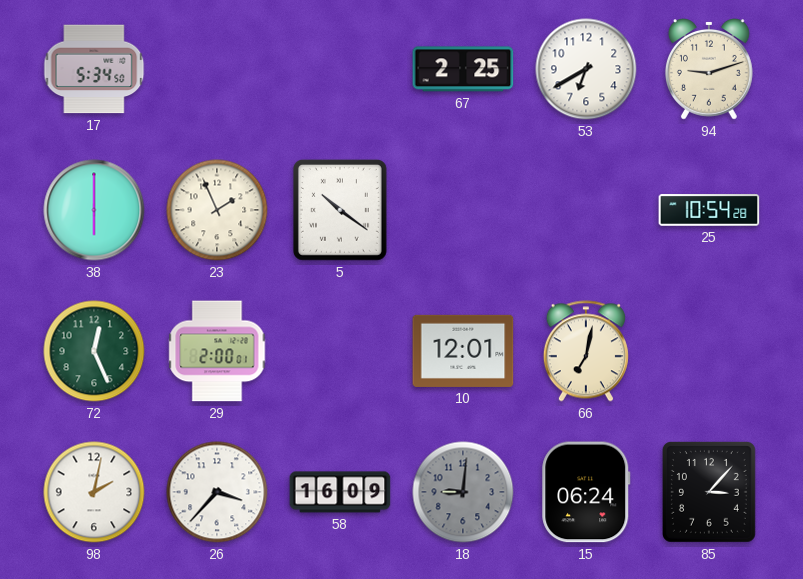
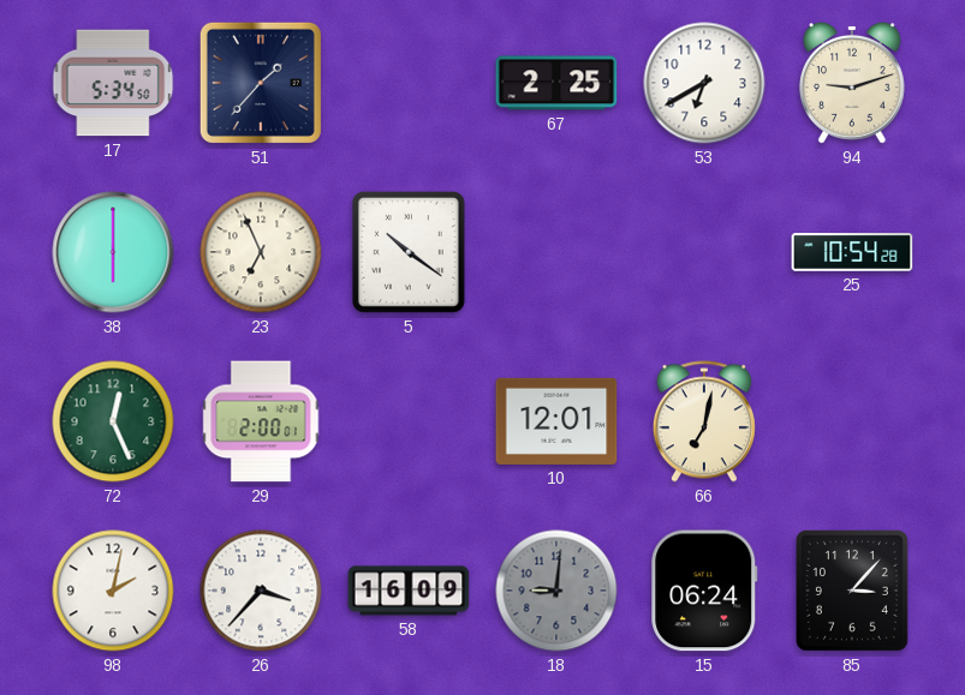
51: none -> 1:37 (261, 83)
23: 1:56 -> 6:56 (261, 252)
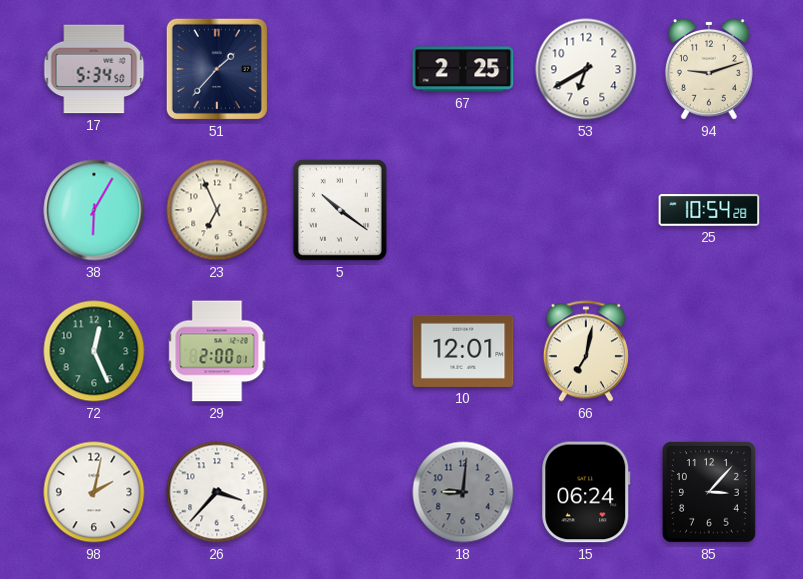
38: 6:00 -> 6:05 (94, 210)
58: 16:09 -> none (409, 591)
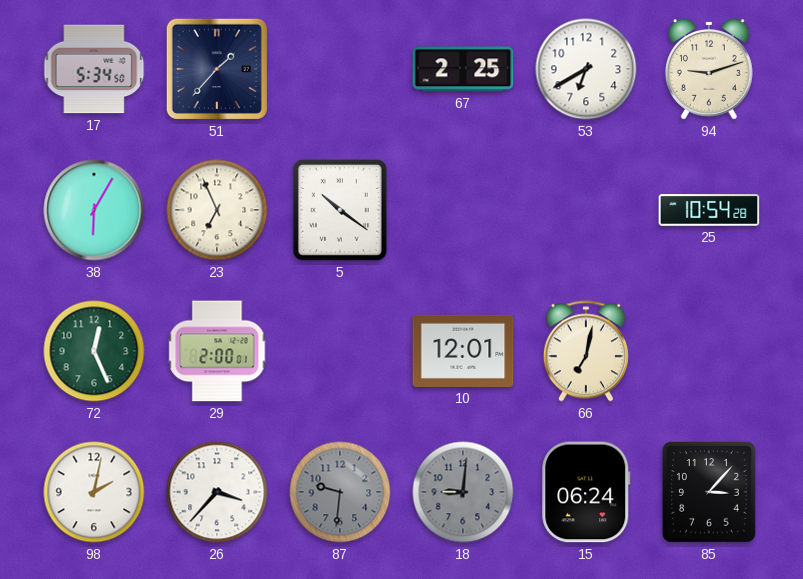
87: none -> 9:31 (340, 492)
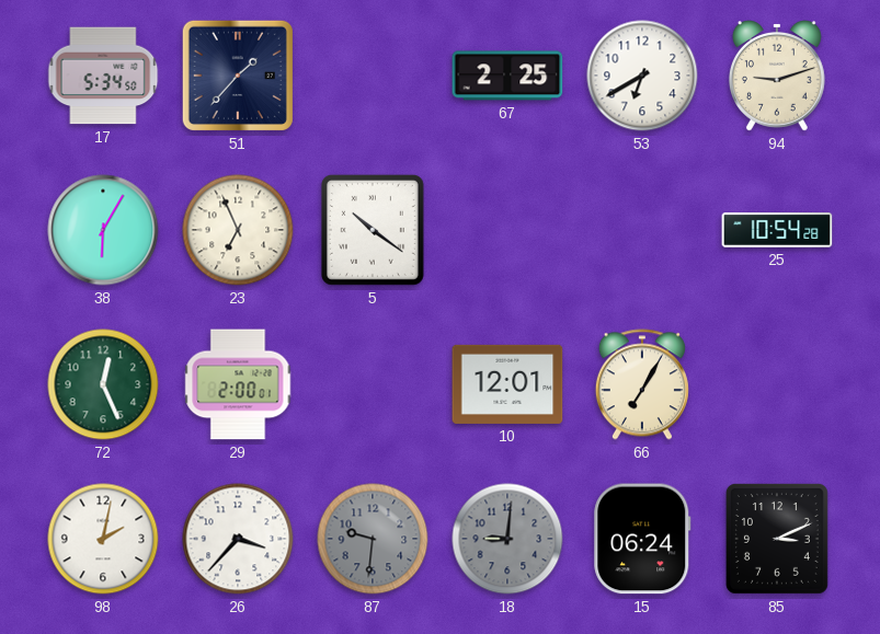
66: 7:02 -> 7:05 (642, 384)
85: 3:07 -> 3:11 (777, 539)
